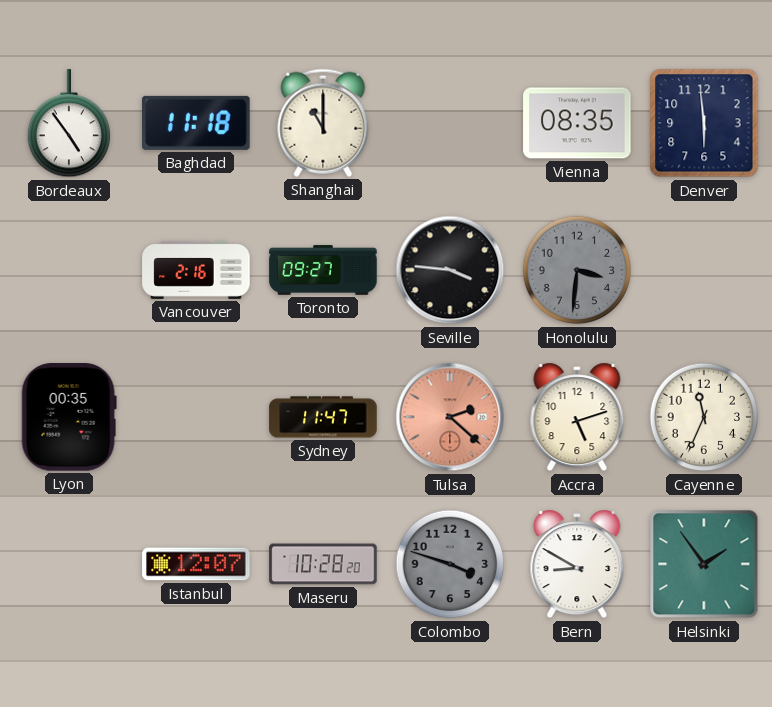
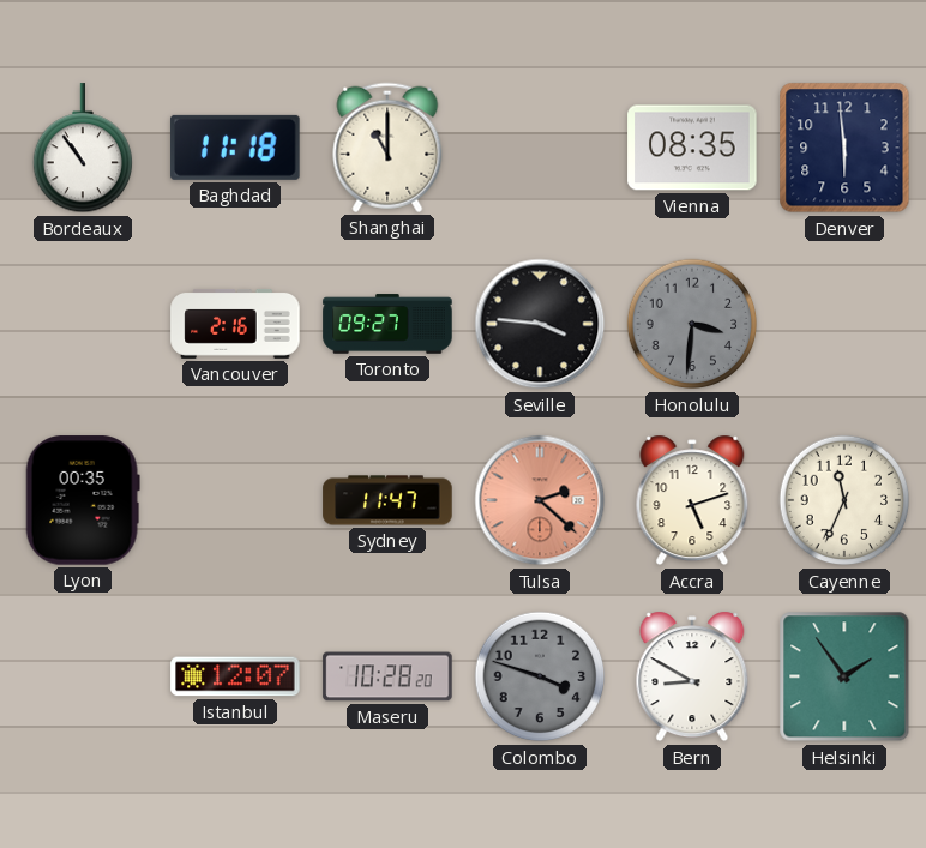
Bordeaux: 4:54 -> 10:54 (82, 149)
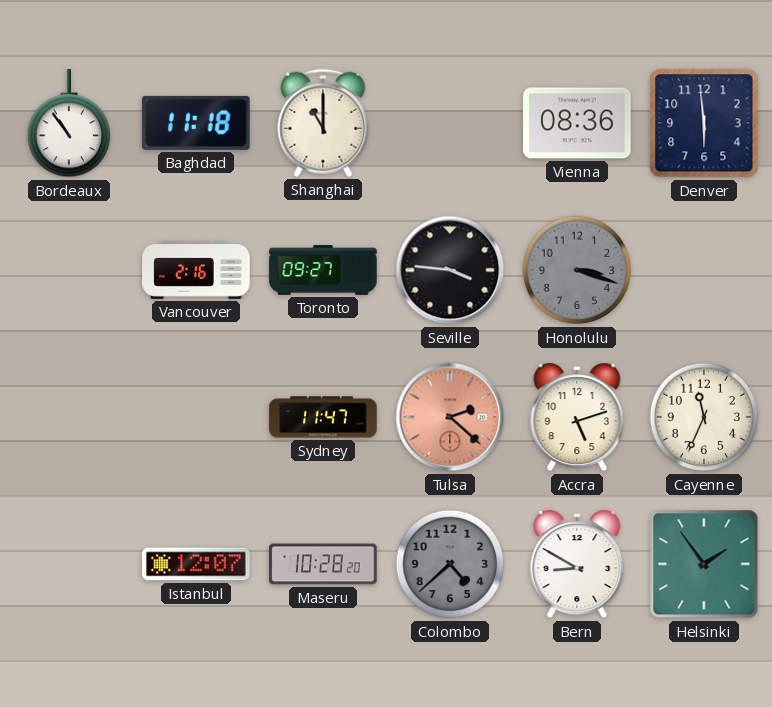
Vienna: 08:35 -> 08:36 (577, 123)
Honolulu: 3:31 -> 3:18 (577, 270)
Lyon: 00:35 -> none (83, 500)
Colombo: 3:48 -> 4:38 (450, 564)
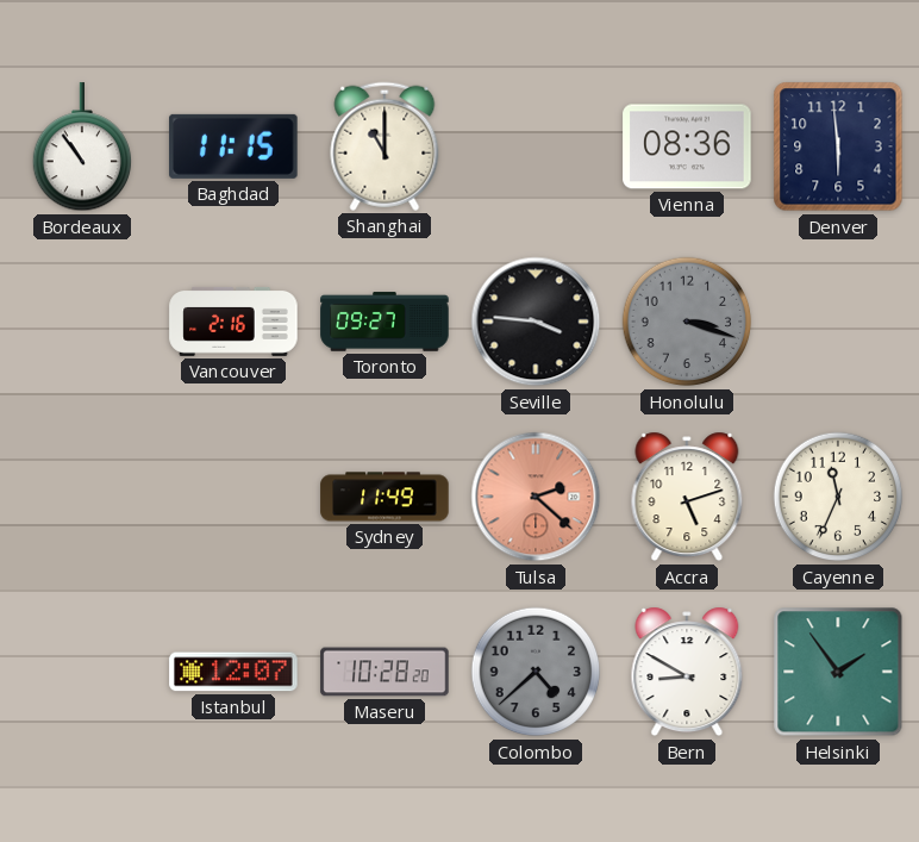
Baghdad: 11:18 -> 11:15 (233, 146)
Sydney: 11:47 -> 11:49 (385, 497)
